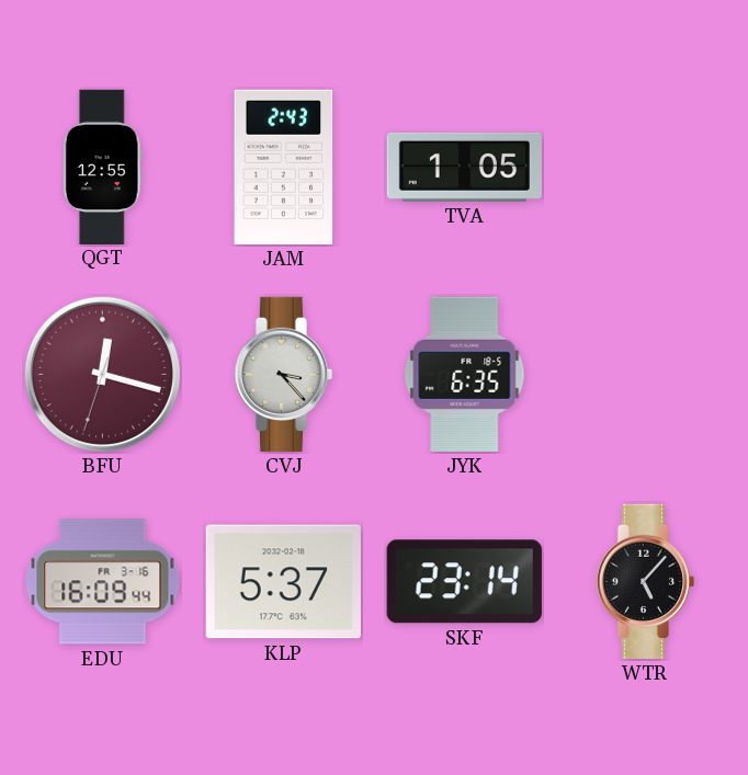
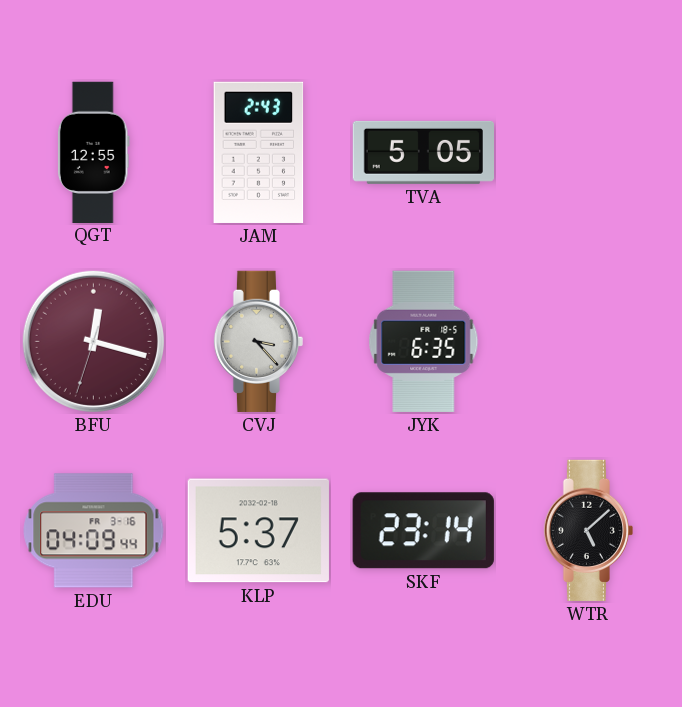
TVA: 1:05 -> 5:05 (423, 152)
EDU: 16:09 -> 04:09 (94, 531)
WTR: 5:07 -> 5:08 (588, 530)
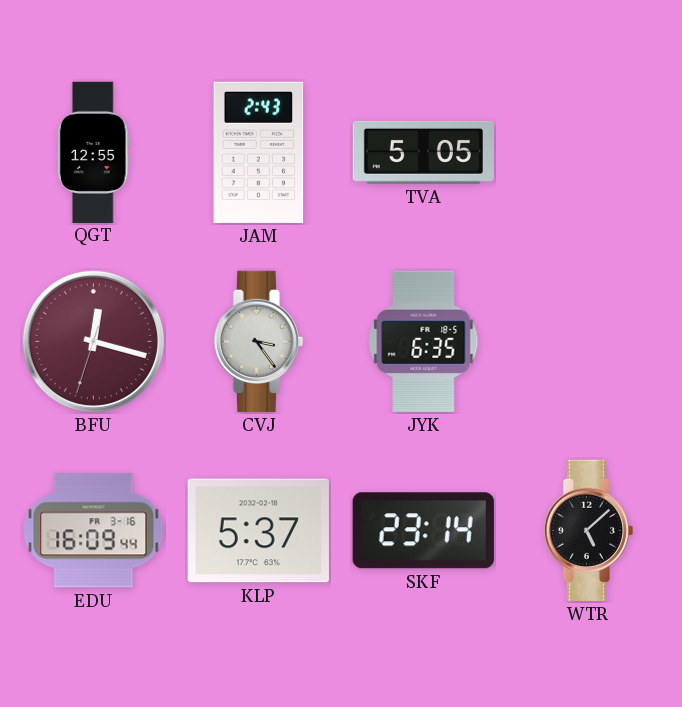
CVJ: 3:23 -> 3:24 (258, 341)
EDU: 04:09 -> 16:09 (94, 531)
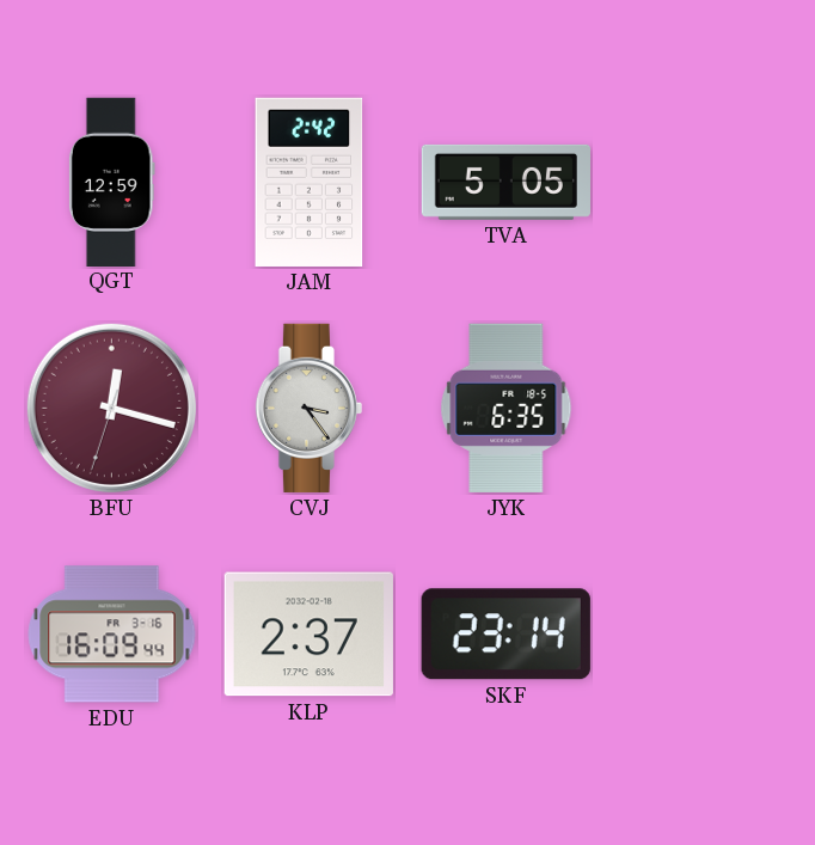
QGT: 12:55 -> 12:59 (111, 182)
JAM: 2:43 -> 2:42 (310, 182)
KLP: 5:37 -> 2:37 (308, 635)
WTR: 5:08 -> none (588, 530)
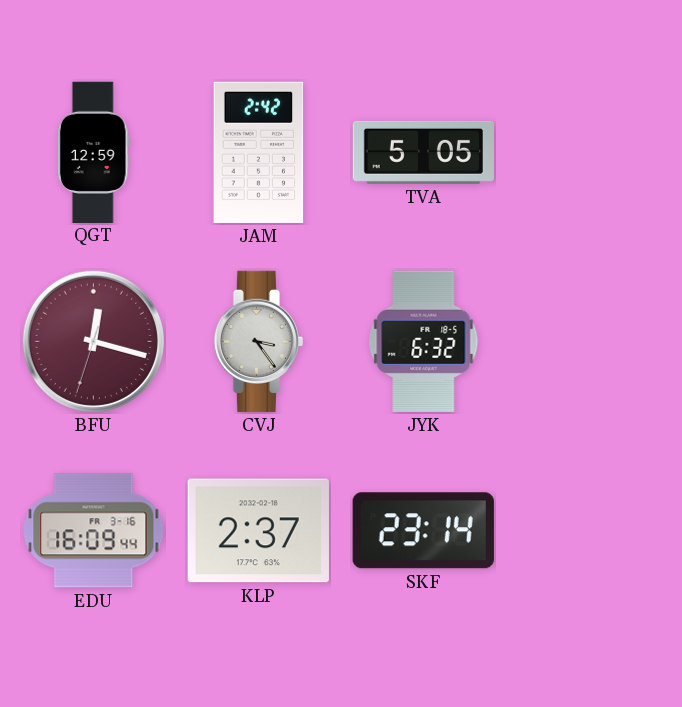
JYK: 6:35 -> 6:32 (424, 341)
